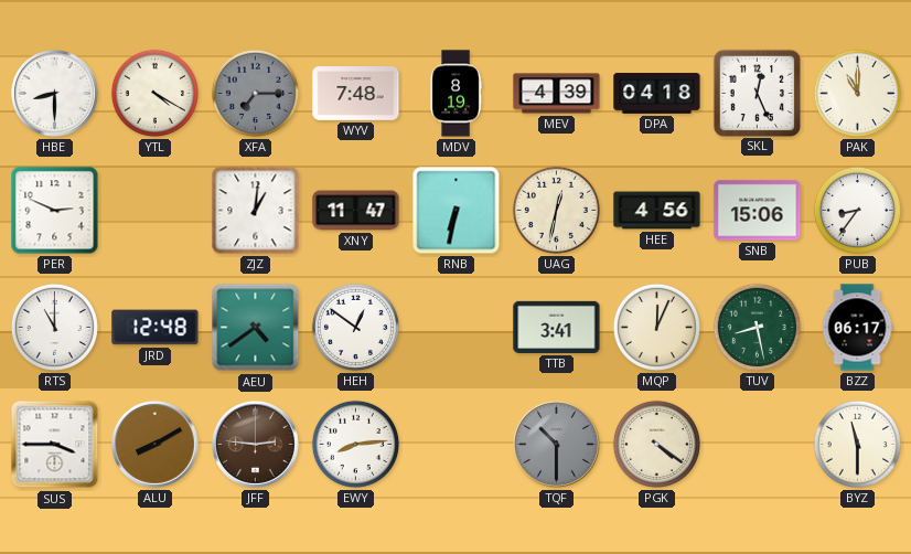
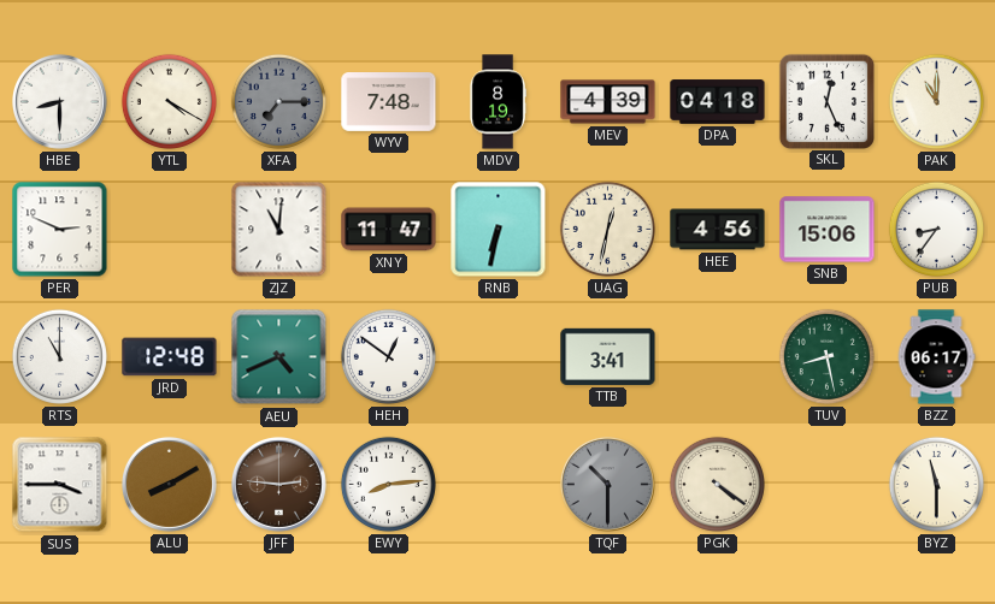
ZJZ: 1:01 -> 11:01 (279, 230)
AEU: 4:39 -> 4:41 (279, 357)
MQP: 12:04 -> none (656, 327)
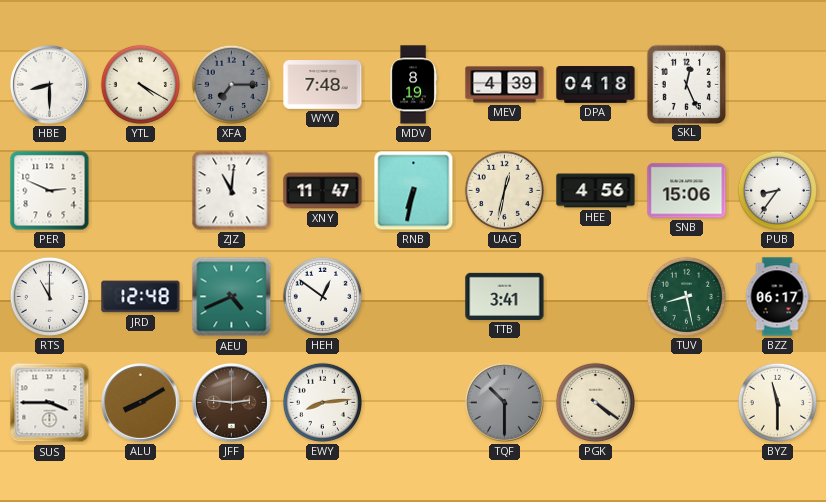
PAK: 11:00 -> none (936, 101)
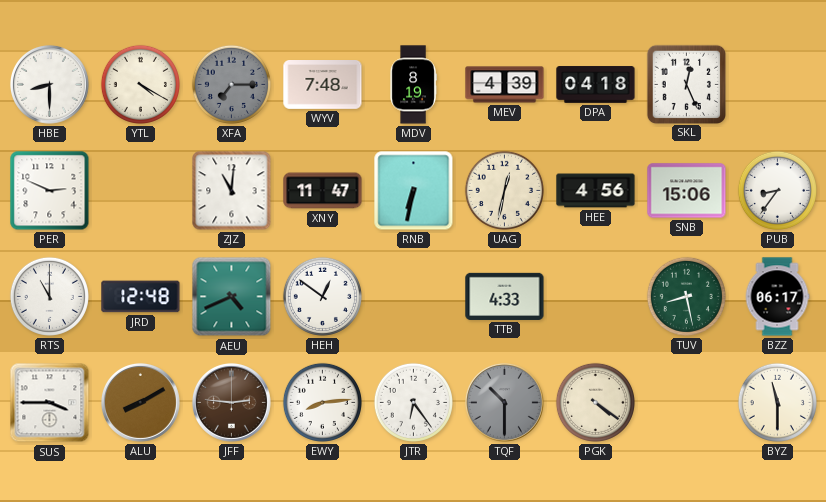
TTB: 3:41 -> 4:33 (505, 296)
JTR: none -> 6:24 (413, 402)
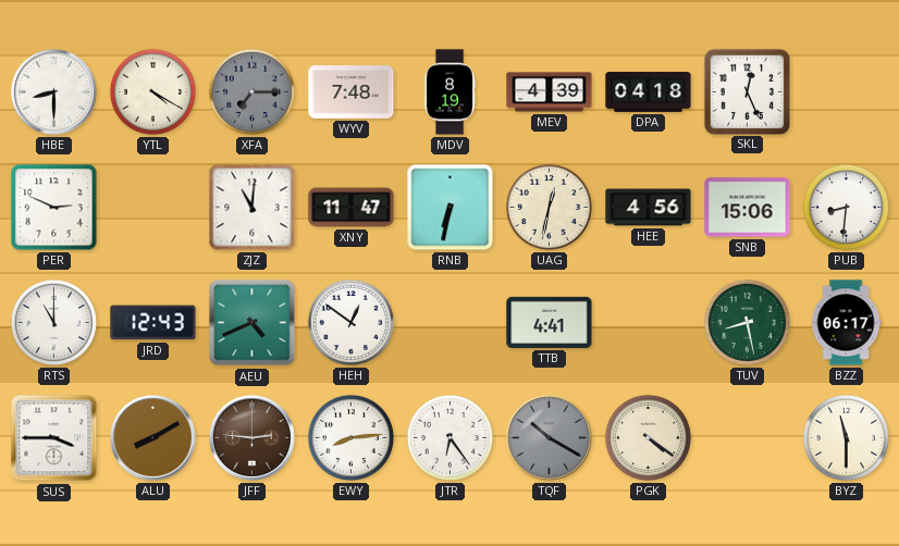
PUB: 8:36 -> 8:31 (846, 207)
JRD: 12:48 -> 12:43 (153, 323)
TTB: 4:33 -> 4:41 (550, 322)
TQF: 10:30 -> 10:20 (549, 437)
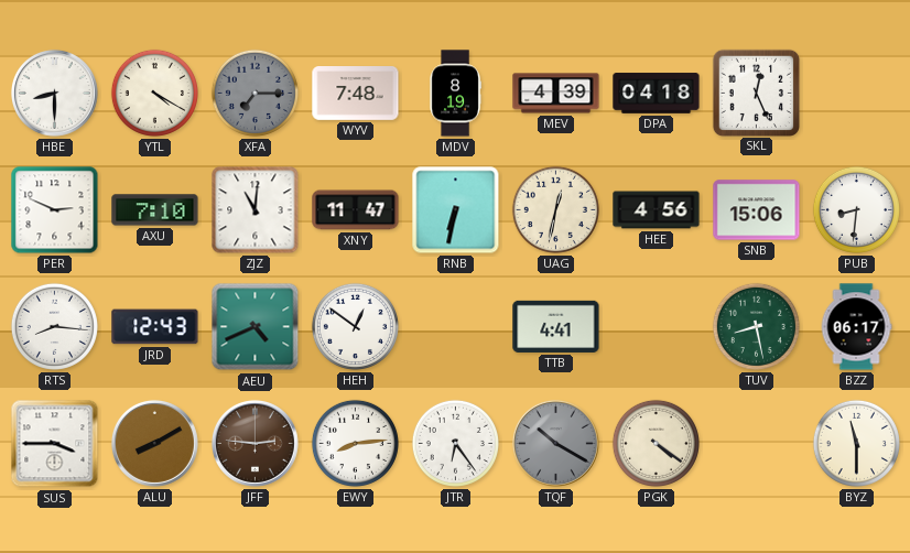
AXU: none -> 7:10 (155, 210)
RTS: 11:00 -> 8:16 (54, 326)
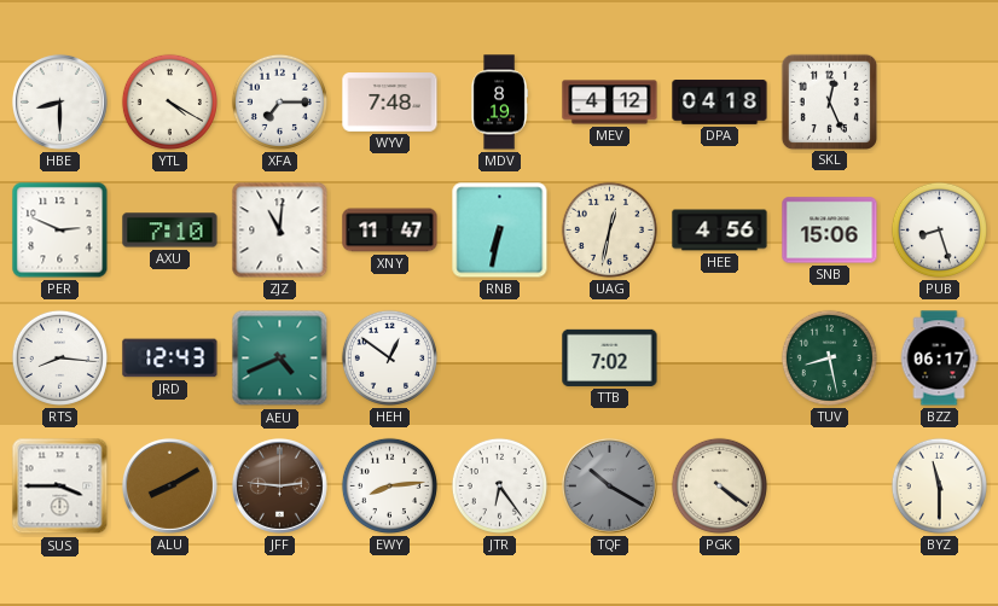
XFA dial: grey -> white (279, 101)
MEV: 4:39 -> 4:12 (610, 103)
PUB: 8:31 -> 8:27 (939, 229)
TTB: 4:41 -> 7:02 (610, 357)
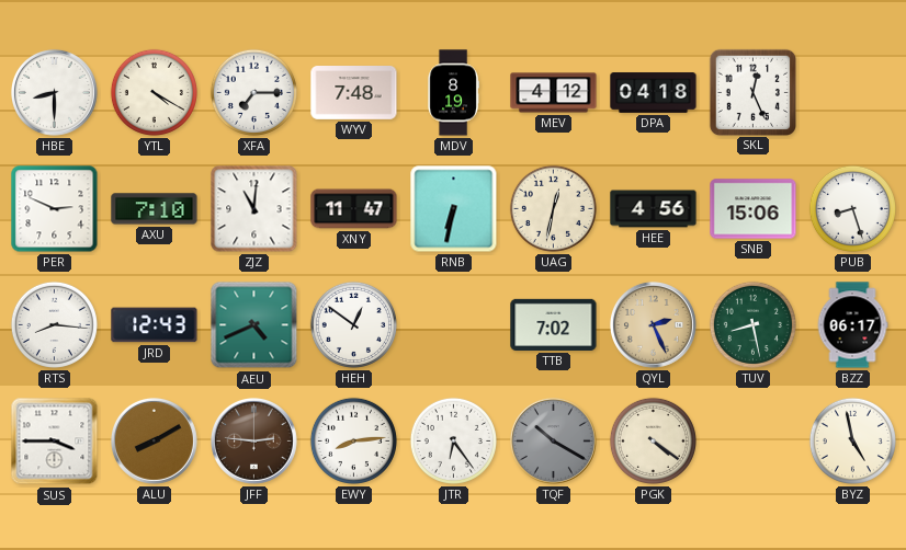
QYL: none -> 2:26 (653, 324)
BYZ: 11:30 -> 4:58 (852, 440)
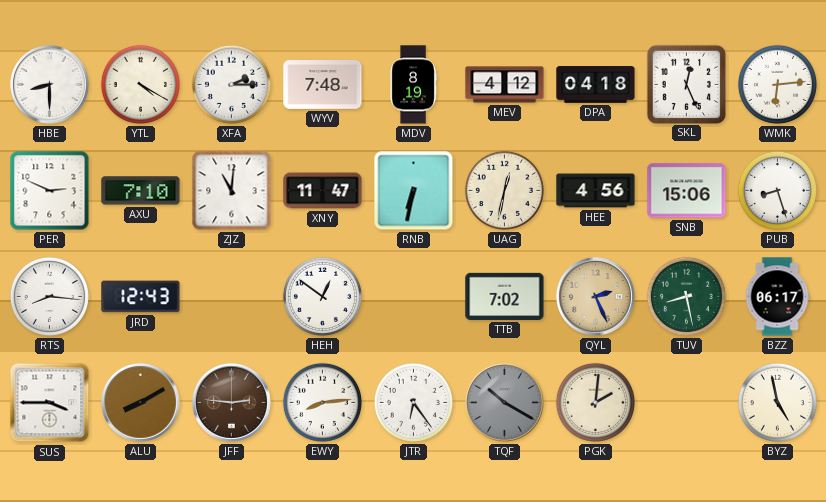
XFA: 7:15 -> 2:15 (231, 84)
WMK: none -> 6:14 (777, 84)
AEU: 4:41 -> none (254, 325)
PGK: 4:21 -> 2:01 (595, 402)
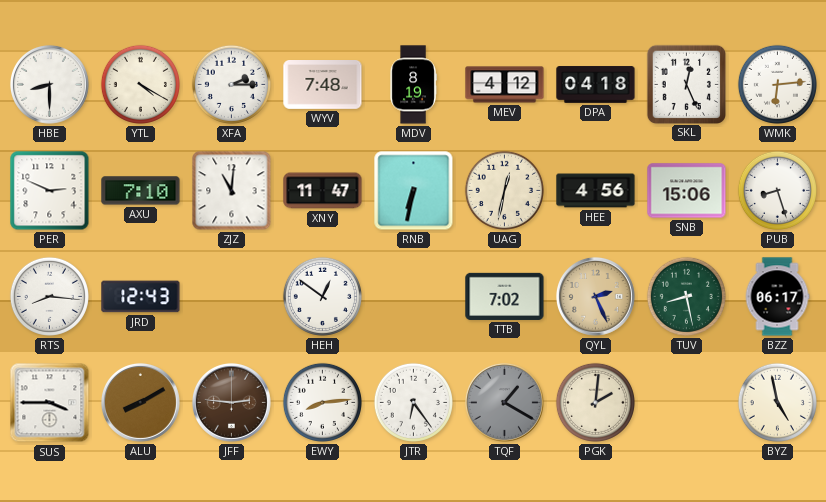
TQF: 10:20 -> 1:20 (504, 402)
